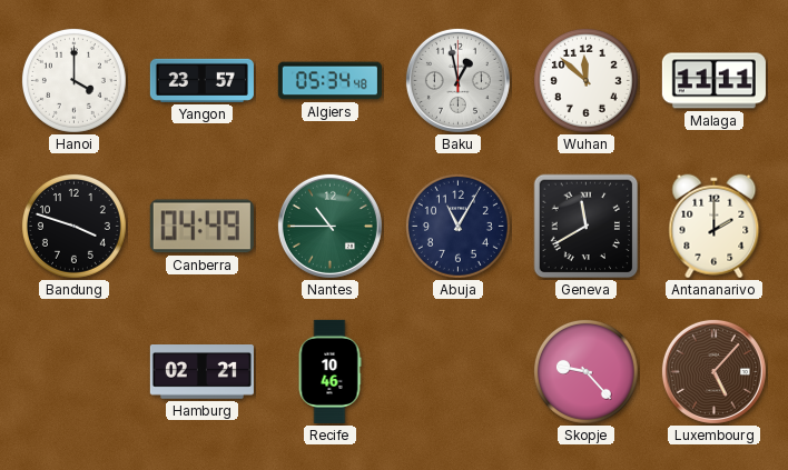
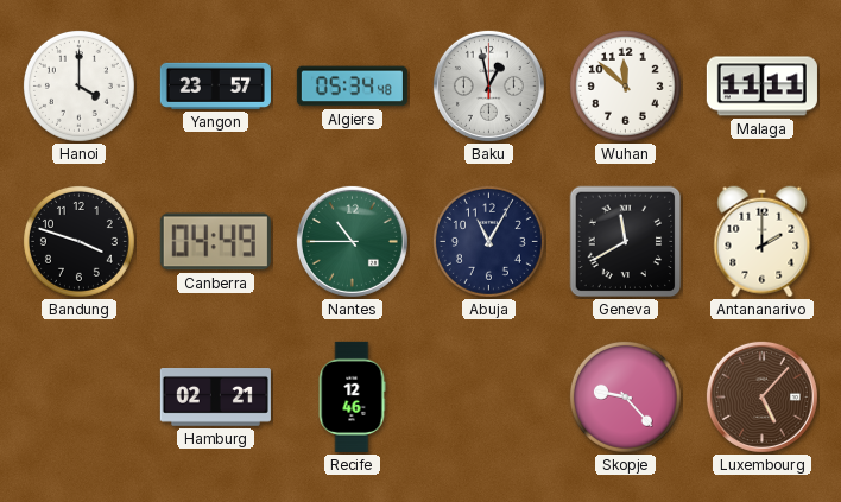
Recife: 10:46 -> 12:46 (352, 396)
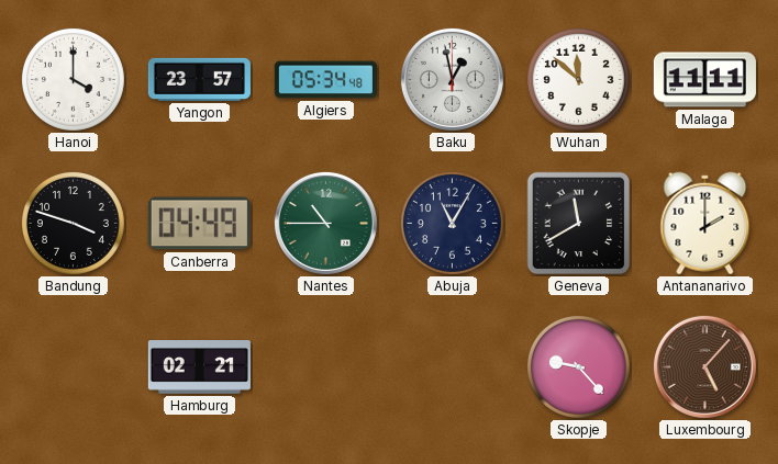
Recife: 12:46 -> none (352, 396)
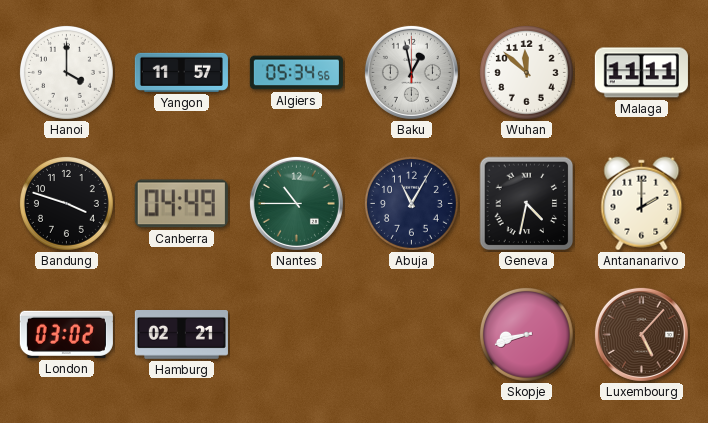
Yangon: 23:57 -> 11:57 (181, 72)
Algiers: 05:34:48 -> 05:34:56 (296, 73)
Geneva: 11:40 -> 4:32 (527, 204)
London: none -> 03:02 (66, 334)
Skopje: 9:23 -> 8:42 (526, 334)
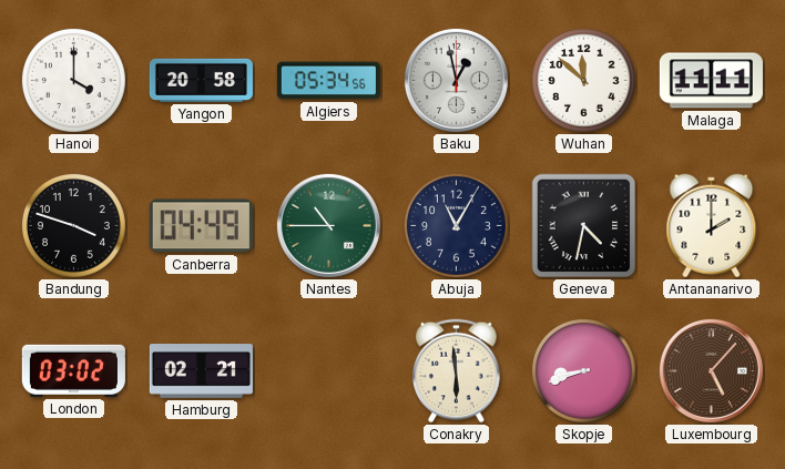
Yangon: 11:57 -> 20:58 (201, 80)
Conakry: none -> 5:59 (457, 371)
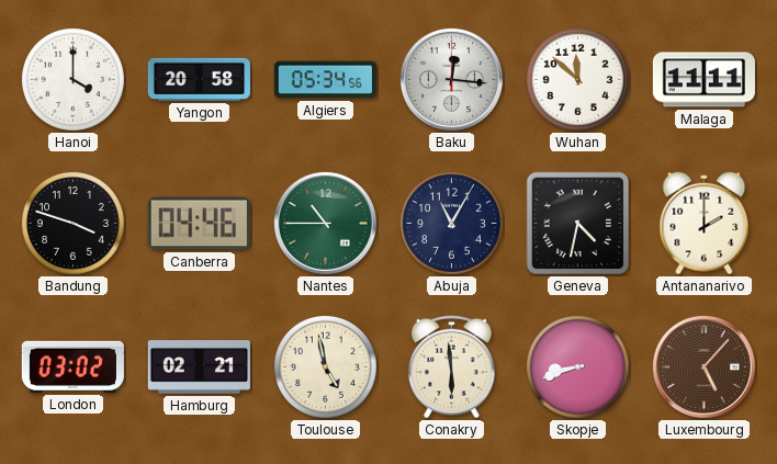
Baku: 12:58 -> 12:16 (451, 79)
Canberra: 04:49 -> 04:46 (199, 224)
Toulouse: none -> 4:58 (325, 366)
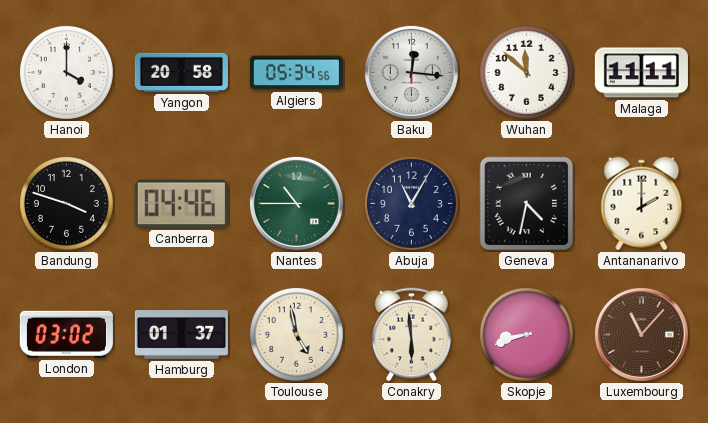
Hamburg: 02:21 -> 01:37 (181, 335)
Luxembourg: 5:07 -> 11:07 (641, 334)
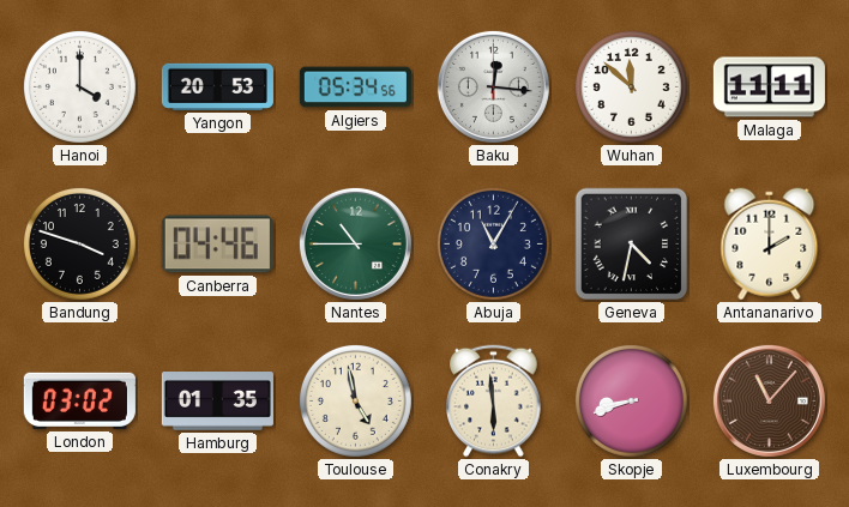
Yangon: 20:58 -> 20:53 (217, 86)
Hamburg: 01:37 -> 01:35 (217, 402)
